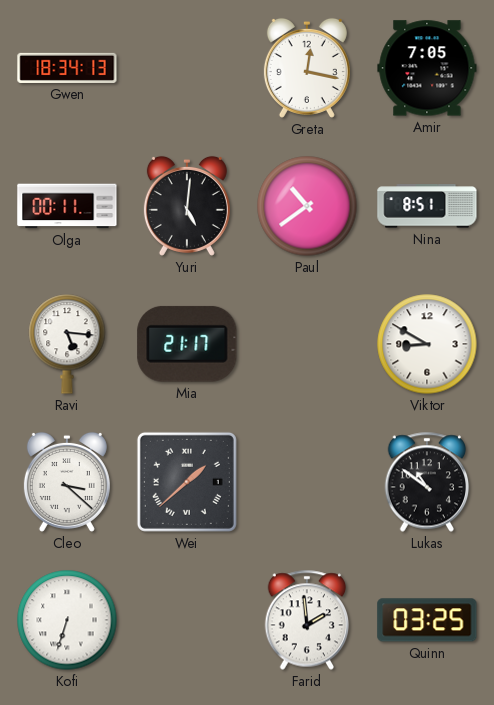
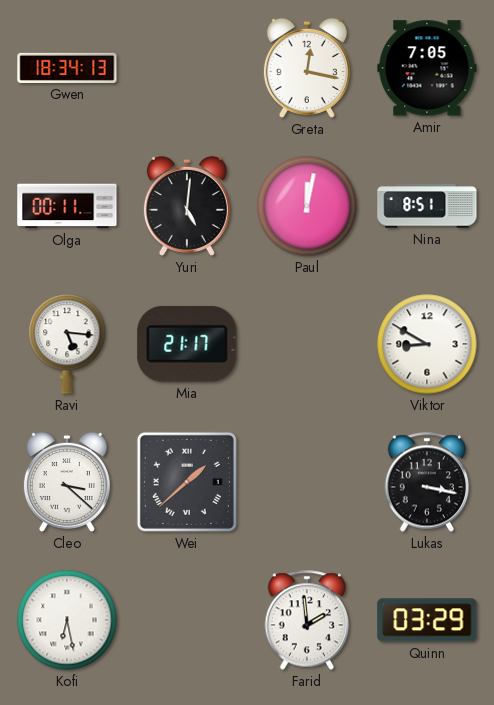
Paul: 10:39 -> 12:02 (307, 206)
Lukas: 10:51 -> 3:17 (427, 482)
Kofi: 6:33 -> 6:28 (67, 620)
Quinn: 03:25 -> 03:29 (427, 620)
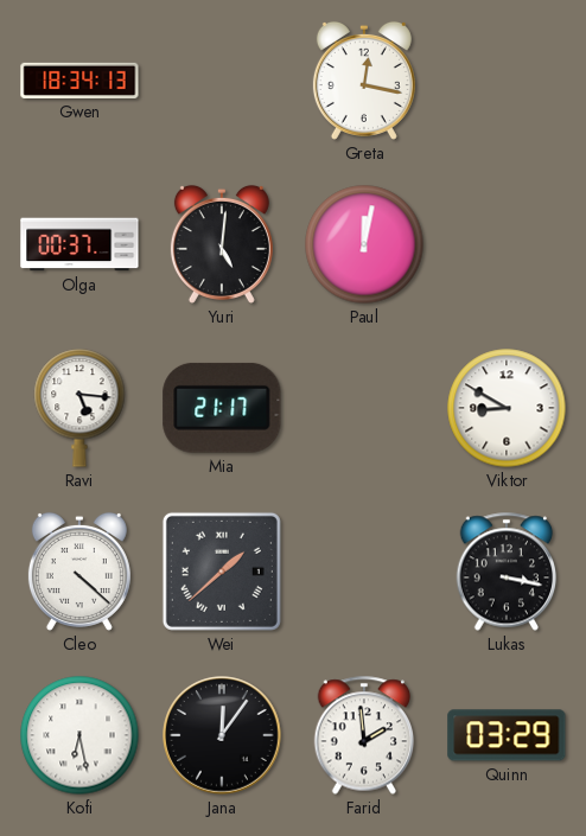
Amir: 7:05 -> none (427, 68)
Olga: 00:11 -> 00:37 (79, 244)
Nina: 8:51 -> none (427, 206)
Cleo: 3:22 -> 4:22 (79, 572)
Jana: none -> 12:06 (222, 735)
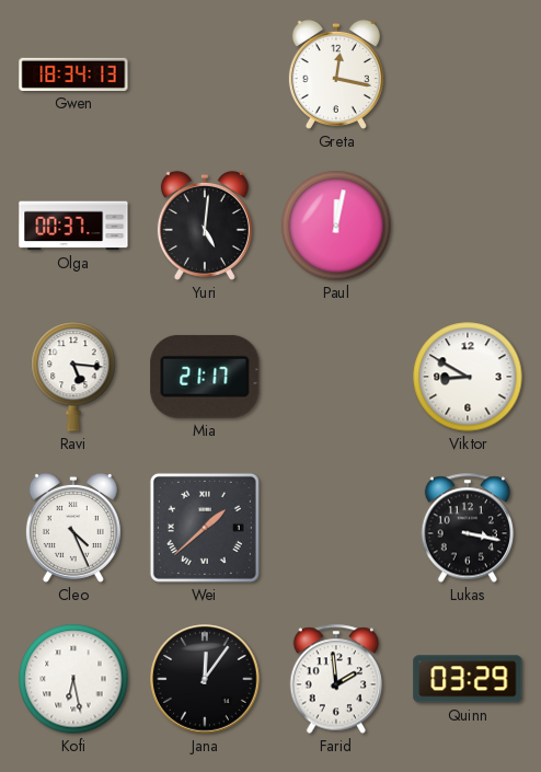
Cleo: 4:22 -> 4:26 (73, 528)
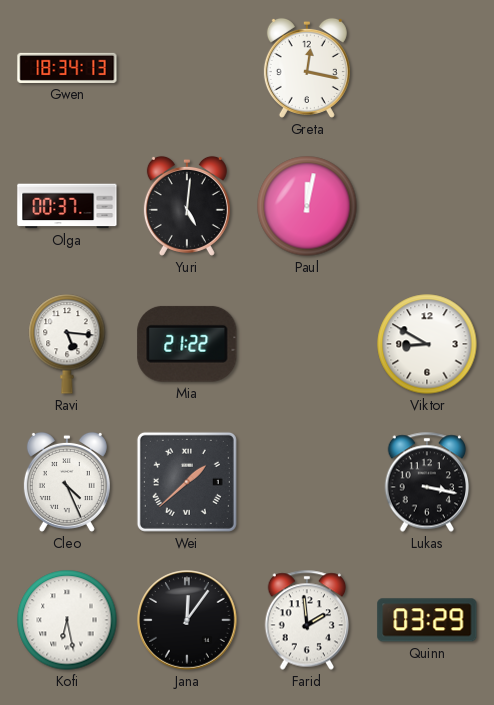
Mia: 21:17 -> 21:22 (187, 344)
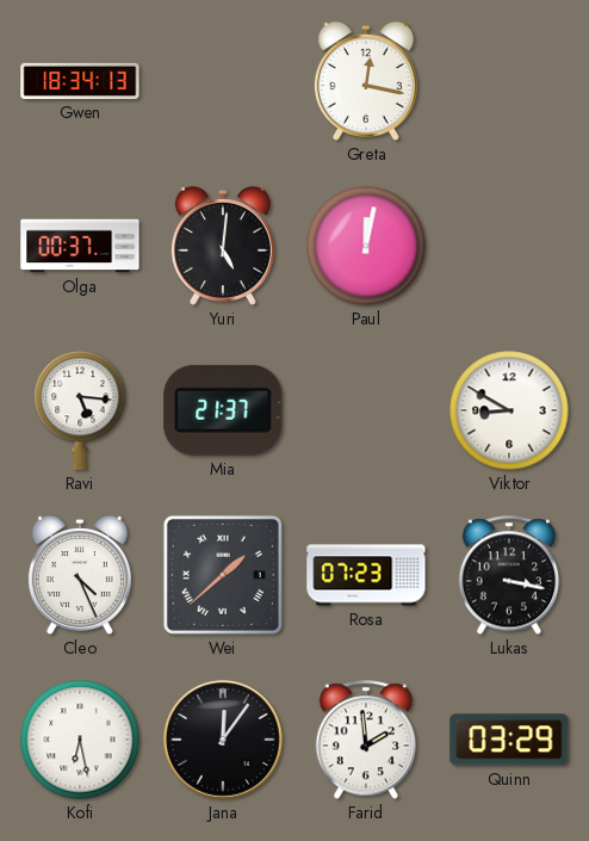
Mia: 21:22 -> 21:37 (223, 410)
Rosa: none -> 07:23 (366, 575)
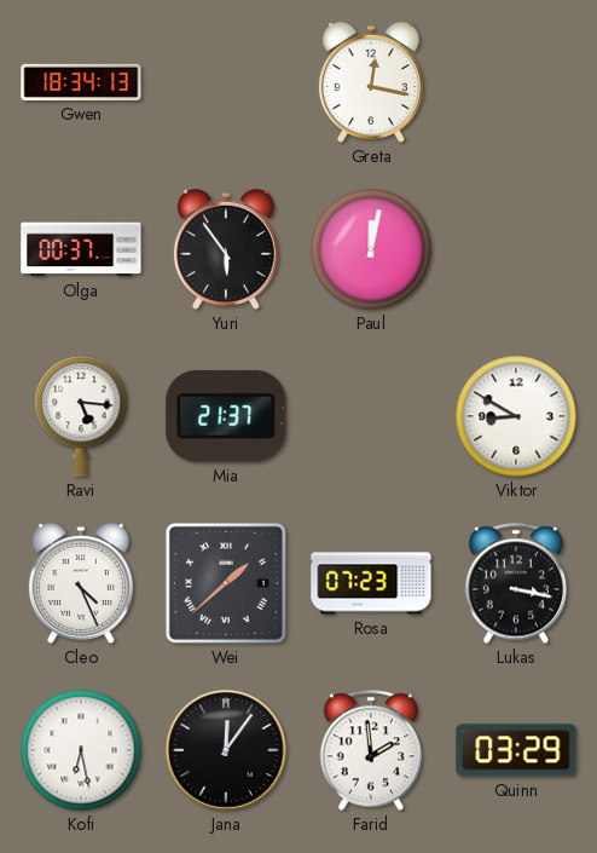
Yuri: 5:01 -> 5:54 (226, 249)
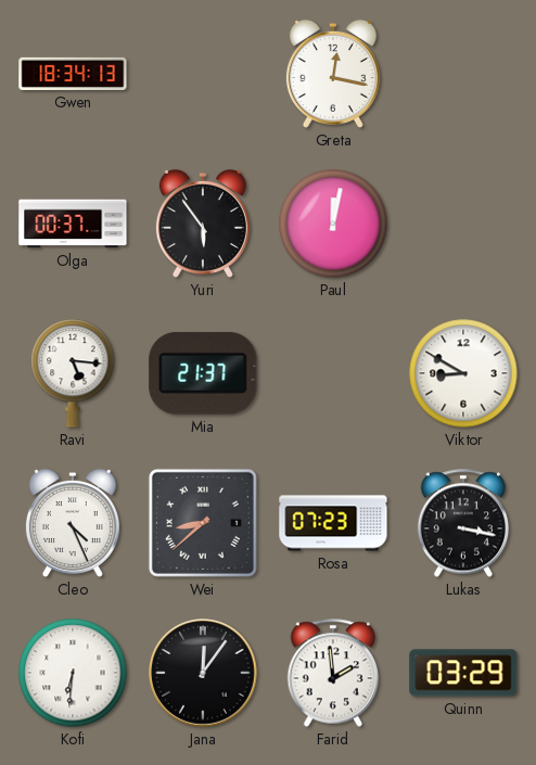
Wei: 1:38 -> 8:38 (203, 523)
Kofi: 6:28 -> 6:31 (73, 673)
